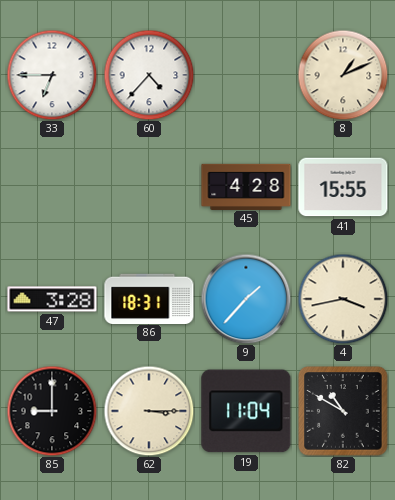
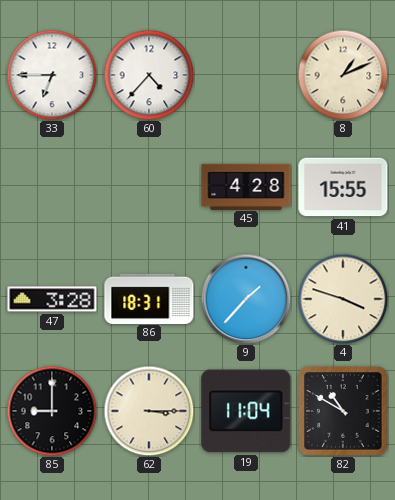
4: 3:43 -> 3:48 (343, 299)
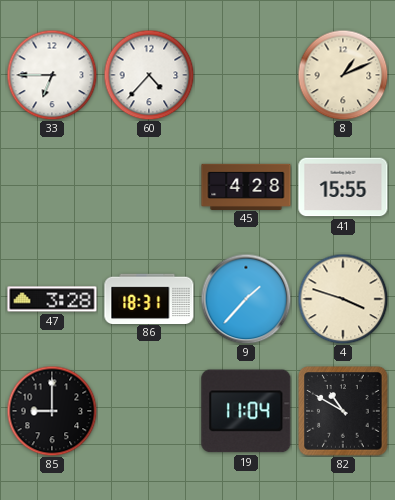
62: 3:15 -> none (149, 411)
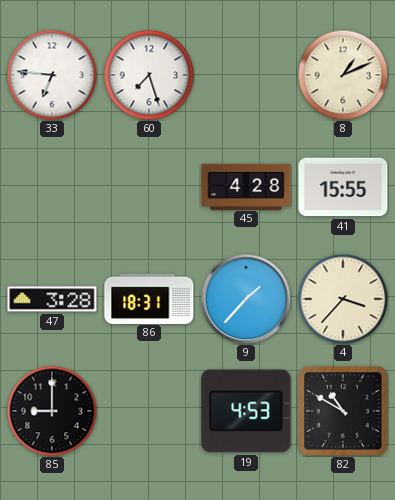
33: 6:45 -> 6:46 (52, 75)
60: 4:37 -> 7:27 (149, 75)
4: 3:48 -> 3:37 (343, 299)
19: 11:04 -> 4:53 (246, 411)
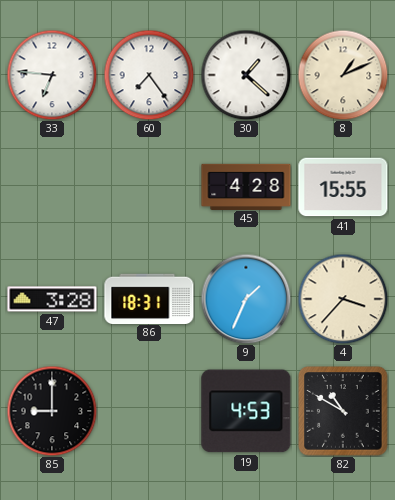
60: 7:27 -> 7:24 (149, 75)
30: none -> 1:22 (246, 75)
9: 1:37 -> 1:34 (246, 299)
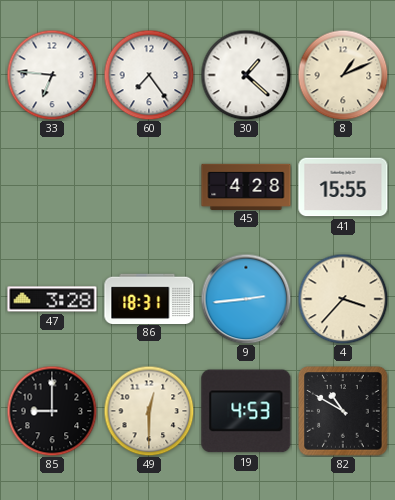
9: 1:34 -> 2:44 (246, 299)
49: none -> 12:30 (149, 411)
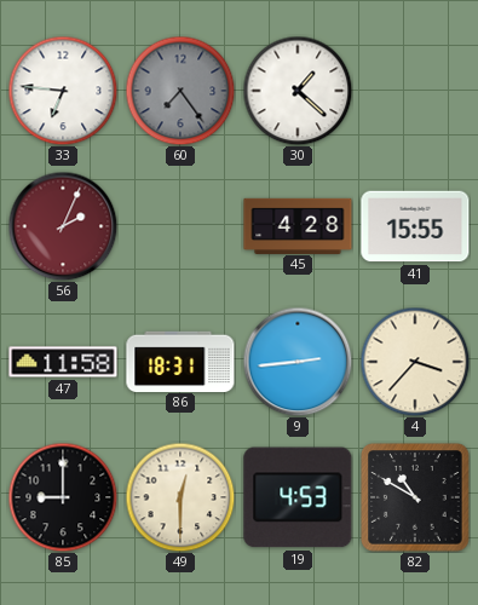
60 dial: white -> grey (180, 91)
8: 1:11 -> none (343, 75)
56: none -> 2:04 (63, 226)
47: 3:28 -> 11:58 (63, 362)
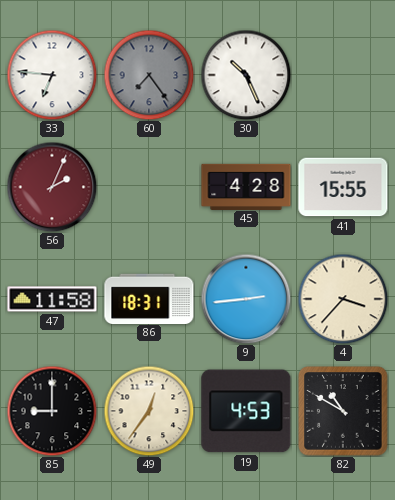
30: 1:22 -> 10:26 (246, 75)
49: 12:30 -> 12:36 (149, 411)
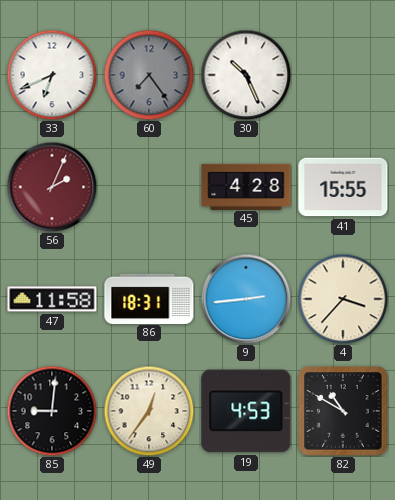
33: 6:46 -> 6:41 (52, 75)
85: 9:00 -> 9:01 (52, 411)
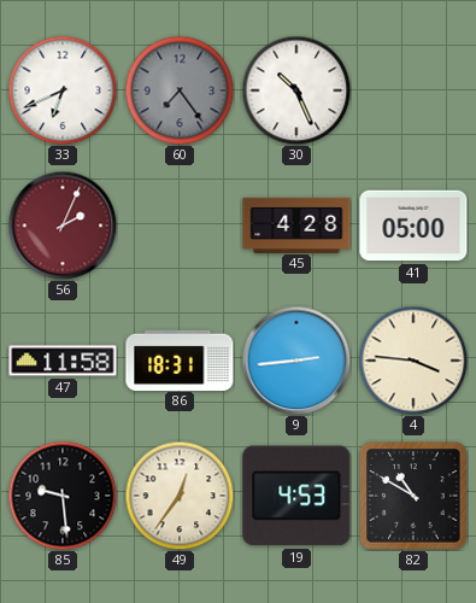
41: 15:55 -> 05:00 (413, 226)
4: 3:37 -> 3:46 (413, 361)
85: 9:01 -> 9:29 (63, 496)
